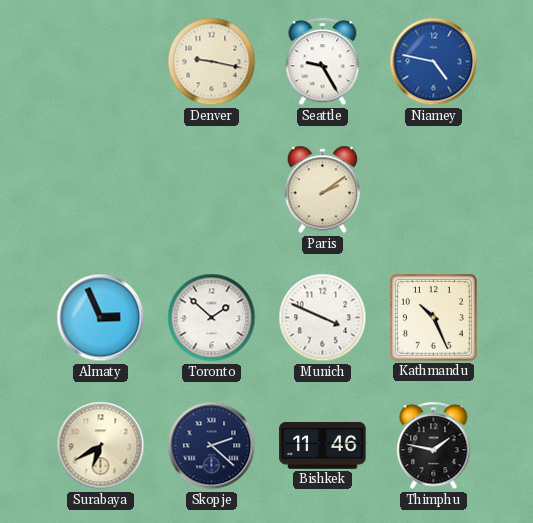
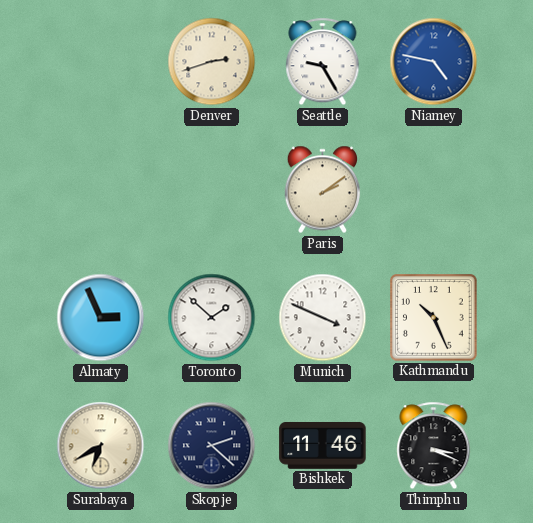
Denver: 9:17 -> 2:42 (212, 62)
Thimphu: 1:47 -> 3:19 (434, 446)
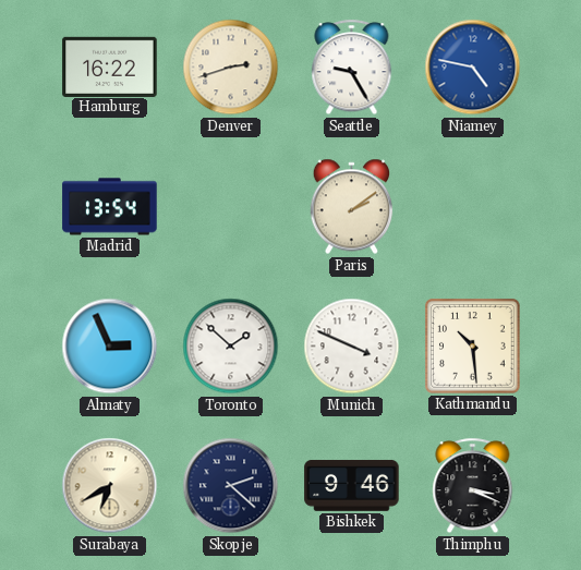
Hamburg: none -> 16:22 (110, 66)
Madrid: none -> 13:54 (110, 207)
Kathmandu: 10:26 -> 10:29 (473, 347)
Bishkek: 11:46 -> 9:46 (352, 485)
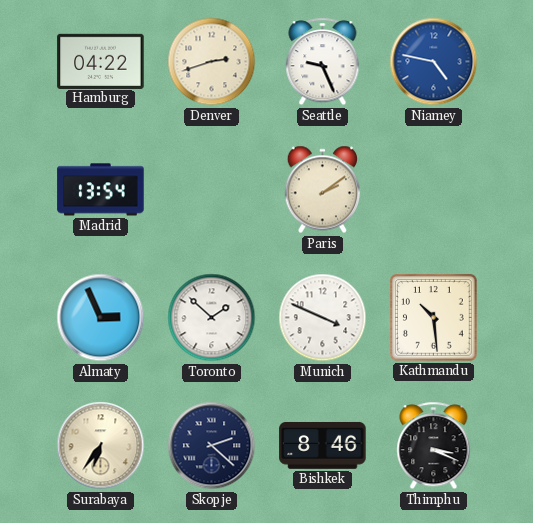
Hamburg: 16:22 -> 04:22 (101, 61)
Seattle: 9:25 -> 9:26 (323, 62)
Surabaya: 6:40 -> 6:36 (101, 446)
Bishkek: 9:46 -> 8:46 (323, 445)
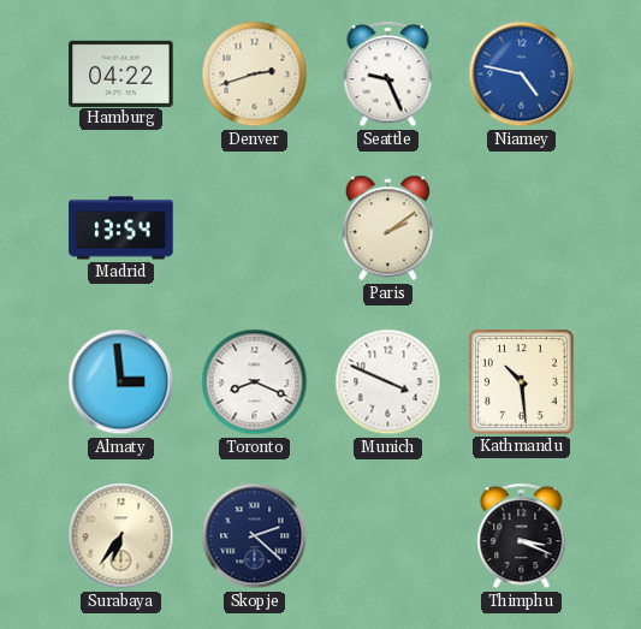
Almaty: 2:56 -> 2:59 (121, 382)
Toronto: 1:52 -> 8:19 (255, 382)
Bishkek: 8:46 -> none (323, 445)
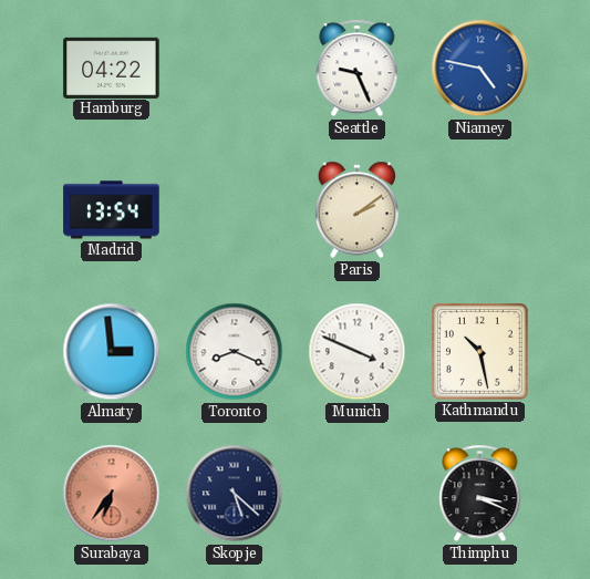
Denver: 2:42 -> none (255, 75)
Kathmandu: 10:29 -> 10:28 (480, 352)
Surabaya dial: cream -> salmon (112, 494)
Skopje: 2:22 -> 5:22 (235, 494)
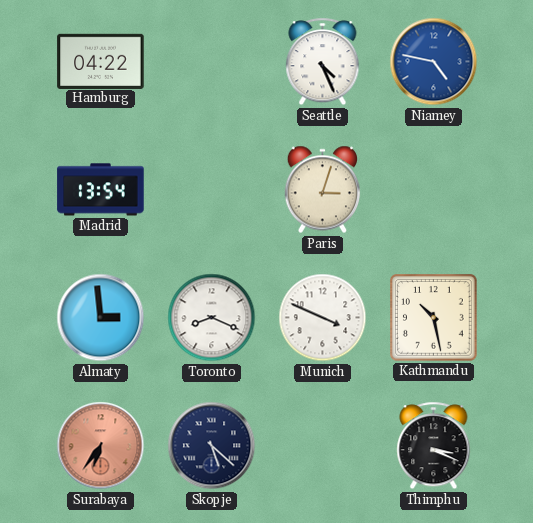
Seattle: 9:26 -> 4:26 (323, 62)
Paris: 2:09 -> 3:03 (323, 190)
